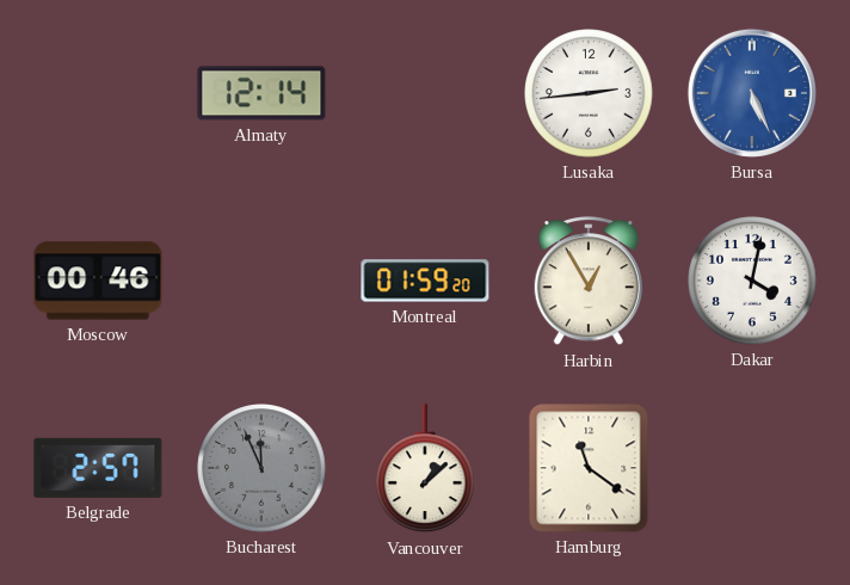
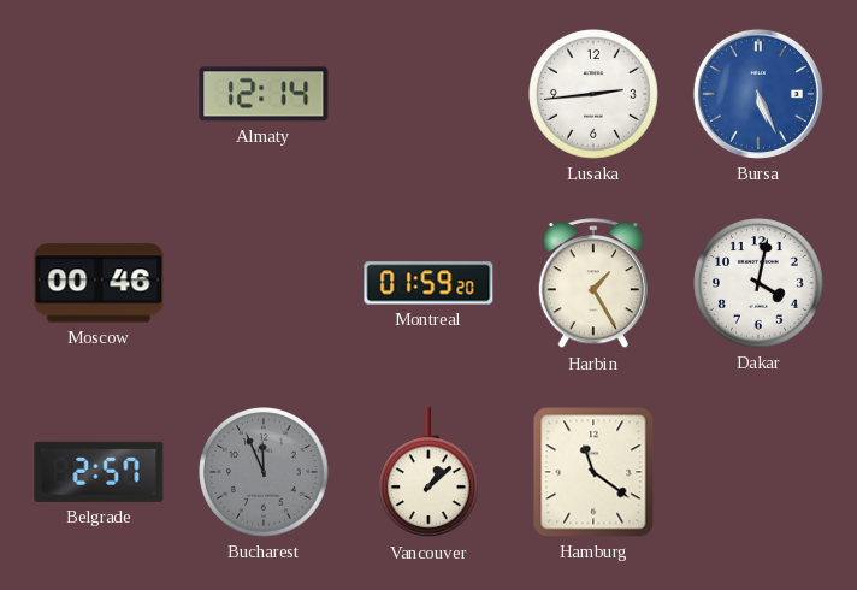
Harbin: 12:55 -> 1:25 (593, 284)
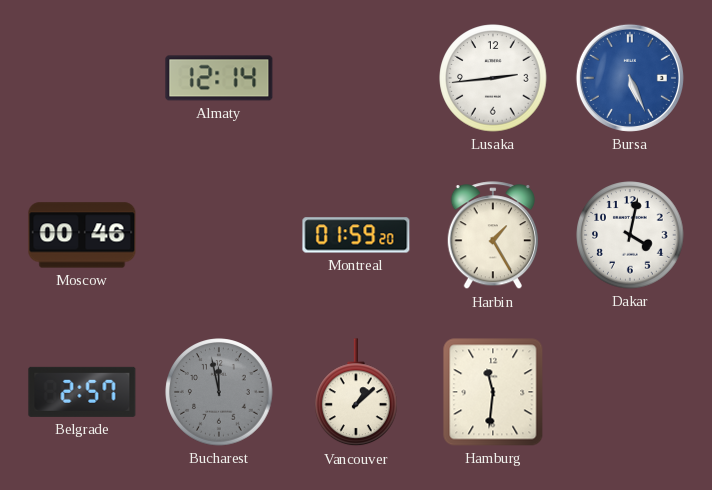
Bucharest: 11:56 -> 11:58 (219, 392)
Hamburg: 11:21 -> 11:31 (493, 392)
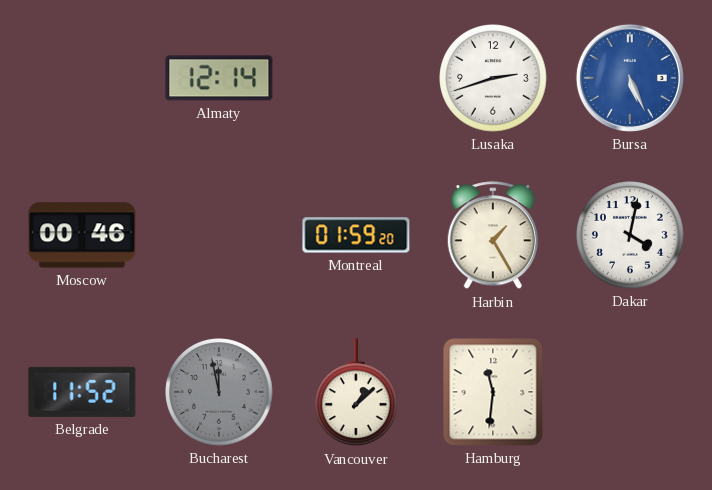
Lusaka: 2:44 -> 2:42 (493, 78)
Belgrade: 2:57 -> 11:52 (82, 392)
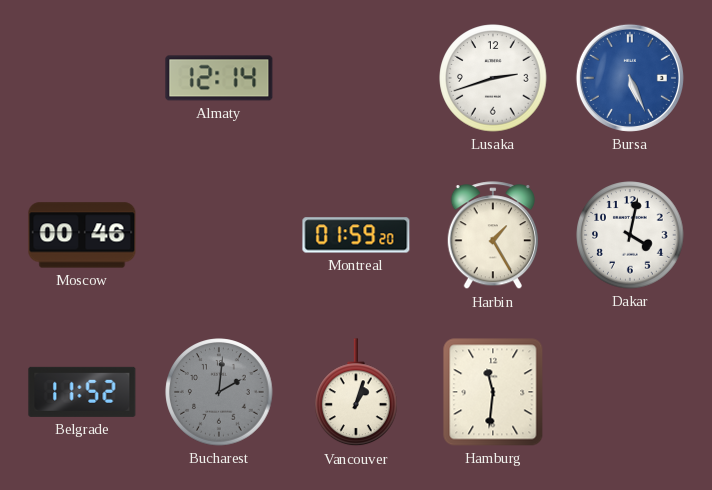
Bucharest: 11:58 -> 2:01 (219, 392)
Vancouver: 1:08 -> 1:03 (357, 393)
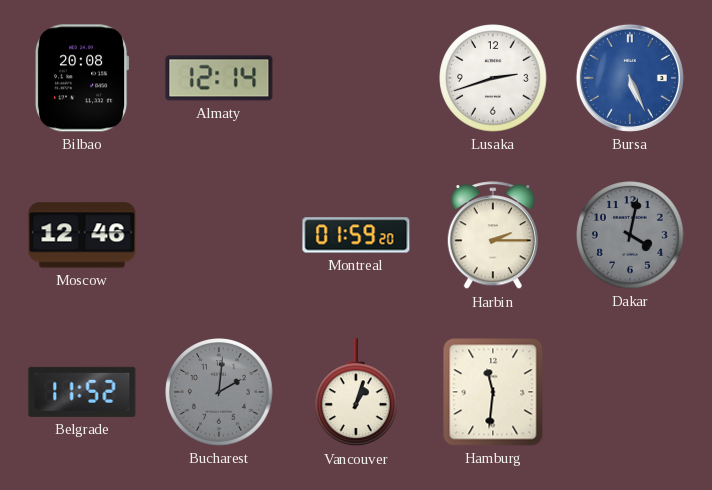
Bilbao: none -> 20:08 (82, 78)
Moscow: 00:46 -> 12:46 (82, 235)
Harbin: 1:25 -> 2:15 (493, 236)
Dakar dial: white -> grey (630, 235)
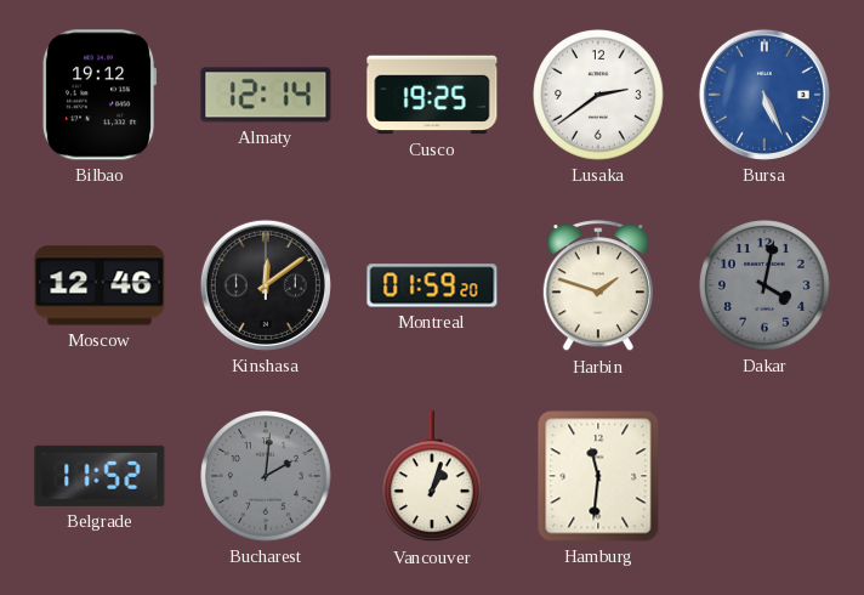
Bilbao: 20:08 -> 19:12 (100, 95)
Cusco: none -> 19:25 (432, 95)
Lusaka: 2:42 -> 2:39 (598, 95)
Kinshasa: none -> 12:09 (266, 285)
Harbin: 2:15 -> 1:48 (598, 287)
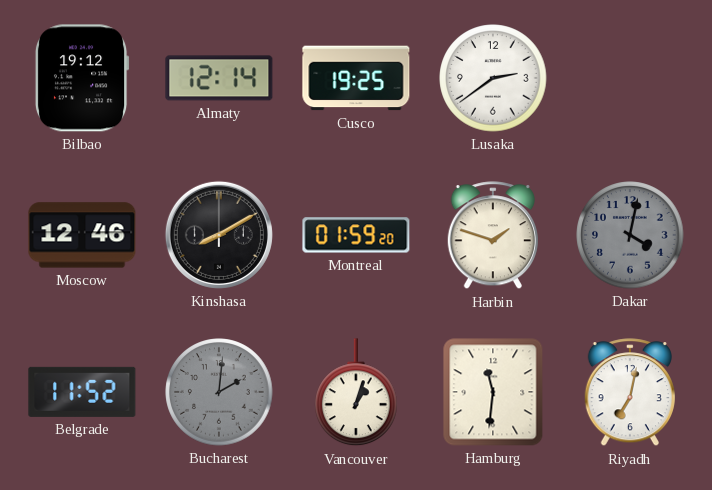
Bursa: 5:26 -> none (764, 95)
Kinshasa: 12:09 -> 8:10 (219, 235)
Riyadh: none -> 7:02 (630, 393)
